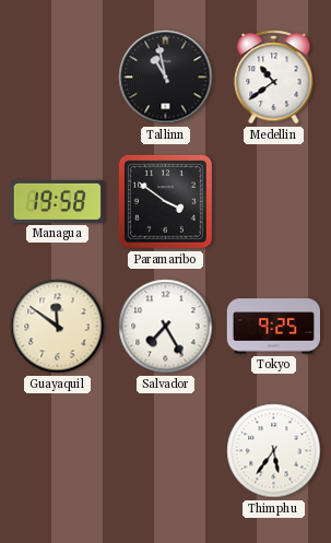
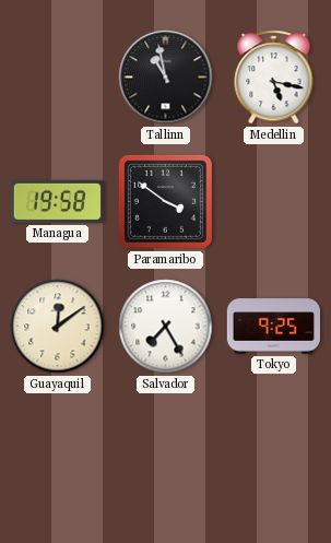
Medellin: 10:39 -> 5:17 (274, 78)
Guayaquil: 11:51 -> 12:09 (58, 327)
Thimphu: 5:36 -> none (274, 451)
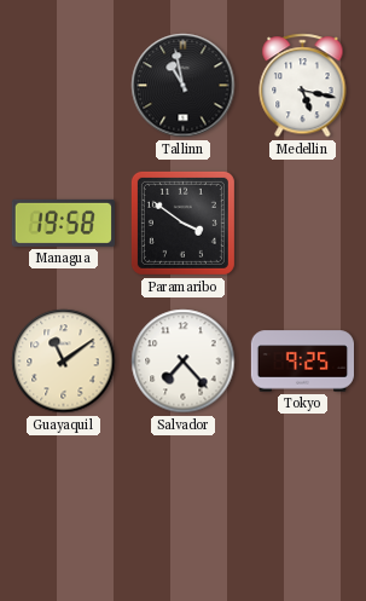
Guayaquil: 12:09 -> 11:09 (64, 362)
Salvador: 7:25 -> 7:23 (184, 362)
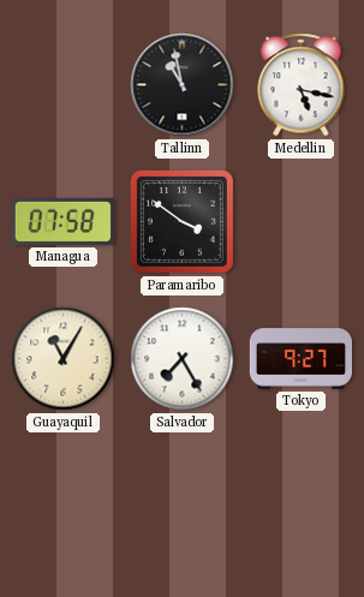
Managua: 19:58 -> 07:58 (62, 221)
Guayaquil: 11:09 -> 11:05 (64, 359)
Salvador: 7:23 -> 7:25 (183, 359)
Tokyo: 9:25 -> 9:27 (300, 359)
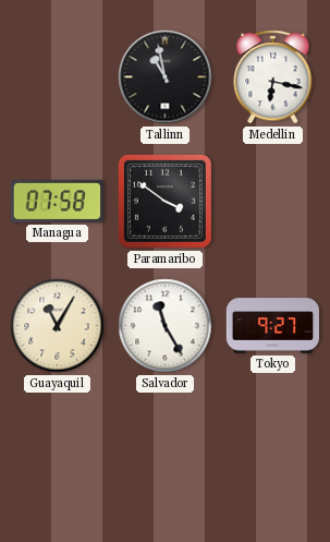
Medellin: 5:17 -> 6:17 (273, 77)
Salvador: 7:25 -> 11:25 (166, 326)
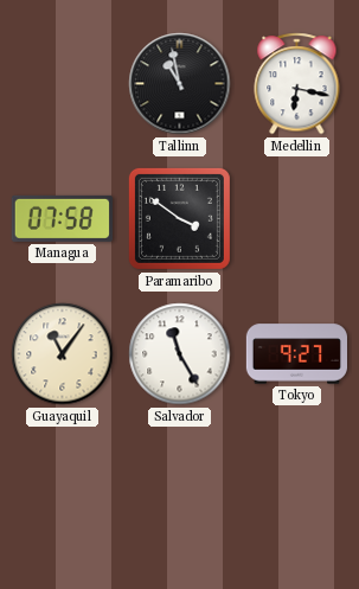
Guayaquil: 11:05 -> 11:06 (63, 354)
